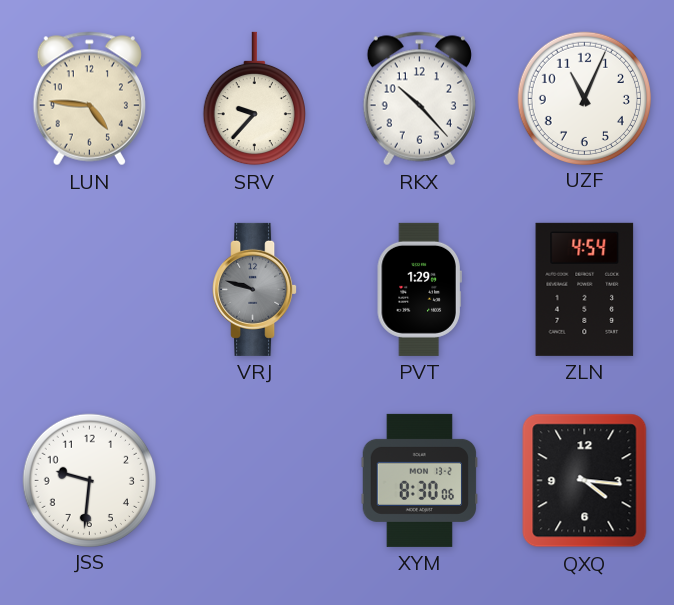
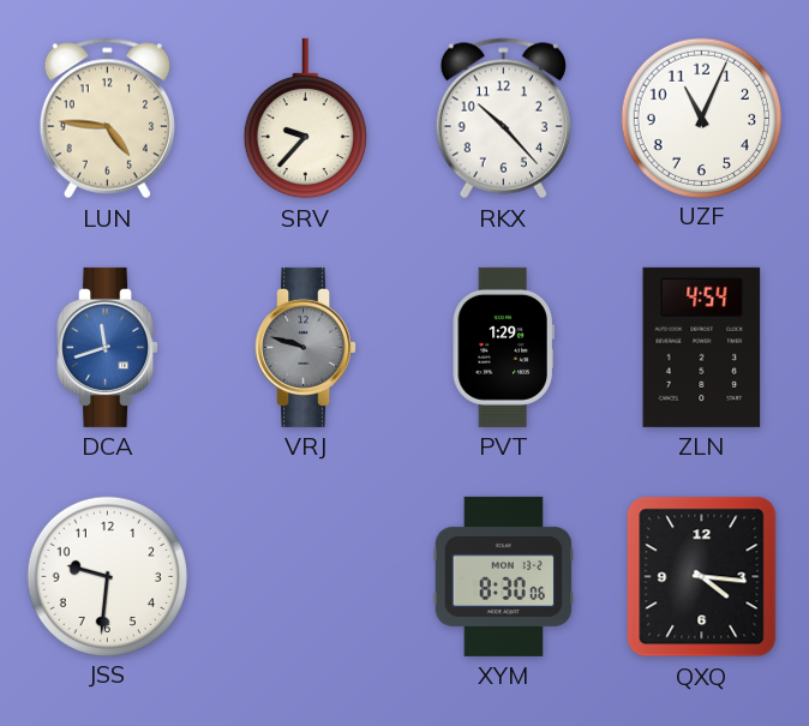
DCA: none -> 11:42 (108, 347)
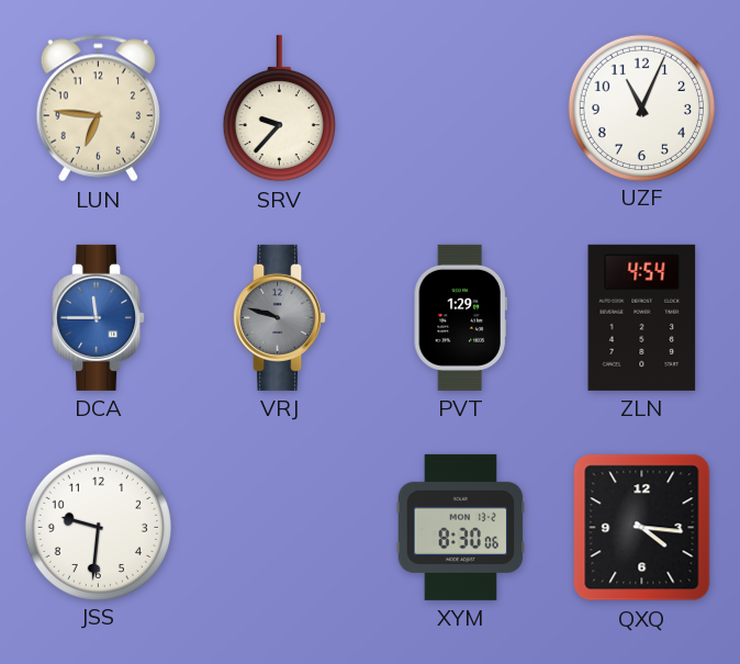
LUN: 4:46 -> 6:46 (98, 109)
RKX: 10:23 -> none (503, 119)
DCA: 11:42 -> 11:45 (99, 317)
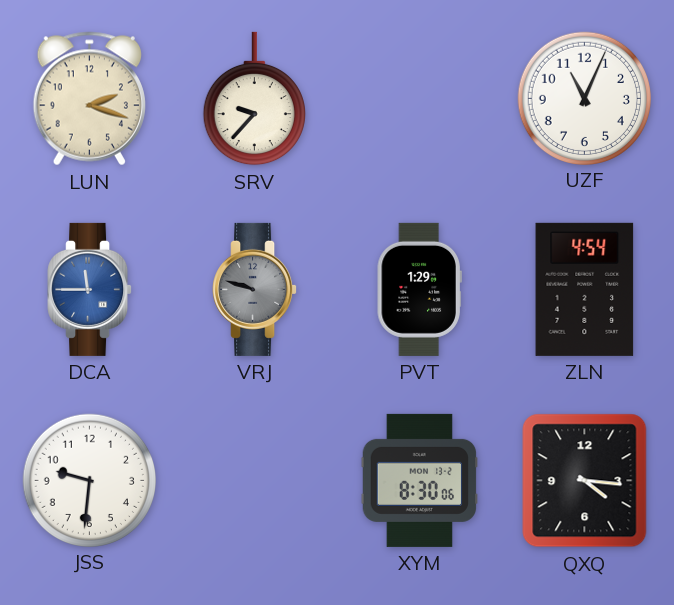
LUN: 6:46 -> 2:18 (89, 99)
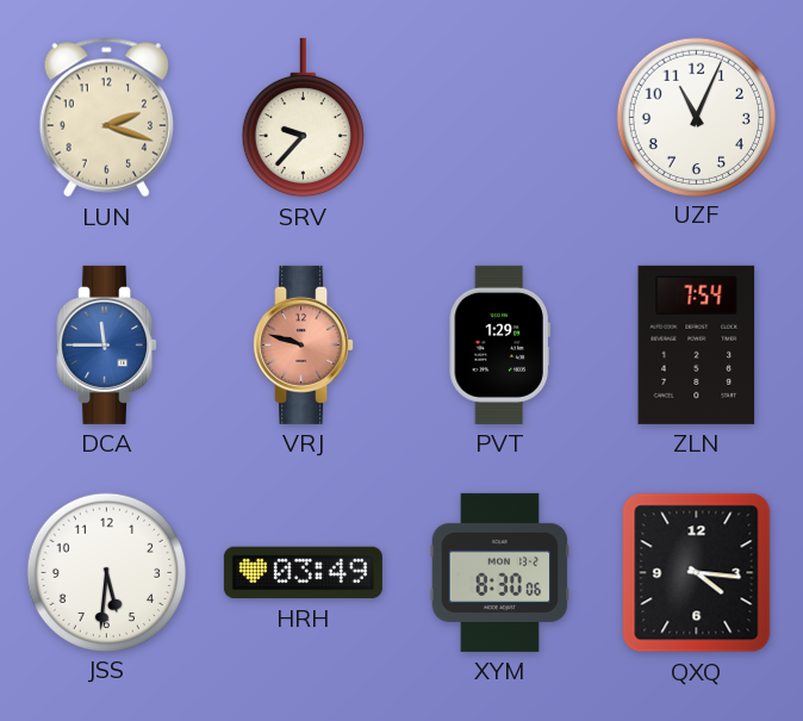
VRJ dial: grey -> salmon (304, 344)
ZLN: 4:54 -> 7:54 (697, 344)
JSS: 9:31 -> 5:31 (106, 572)
HRH: none -> 03:49 (303, 573)
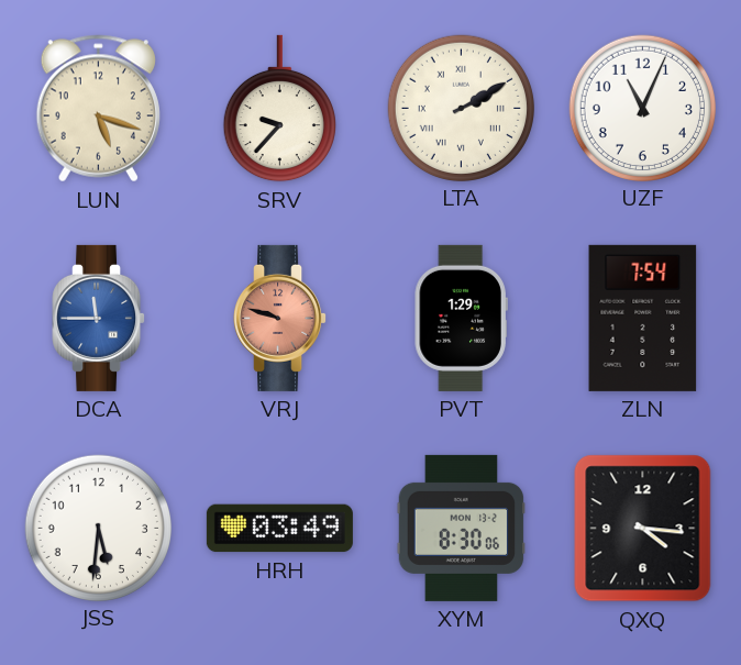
LUN: 2:18 -> 5:18 (98, 109)
LTA: none -> 2:10 (461, 108)
